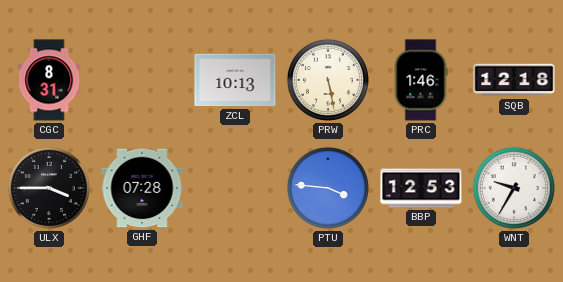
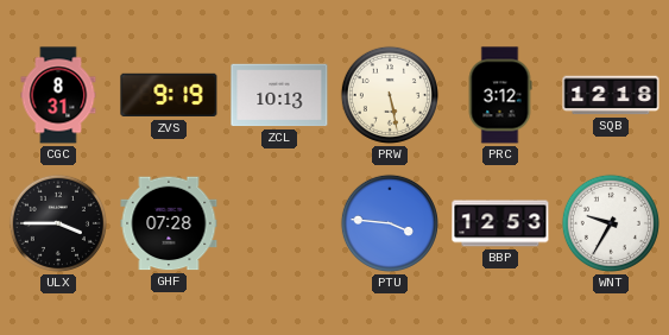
ZVS: none -> 9:19 (169, 95)
PRC: 1:46 -> 3:12 (500, 95)
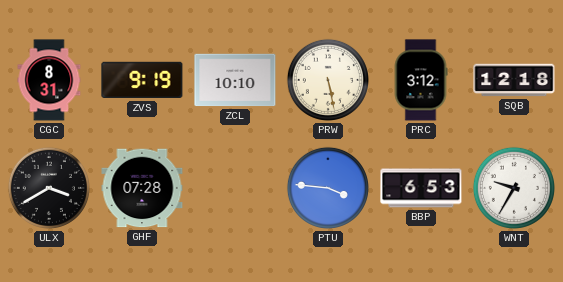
ZCL: 10:13 -> 10:10 (235, 80)
ULX: 3:45 -> 3:40 (49, 188)
BBP: 12:53 -> 6:53 (421, 188)
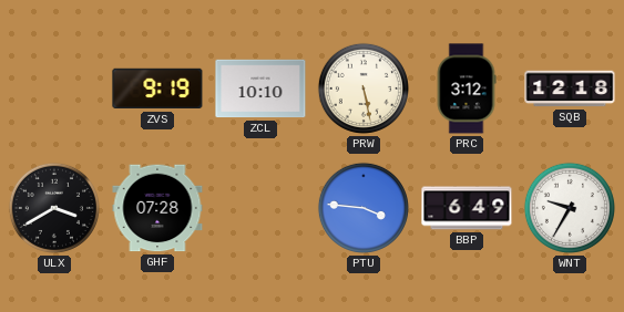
CGC: 8:31 -> none (49, 80)
BBP: 6:53 -> 6:49 (467, 208)
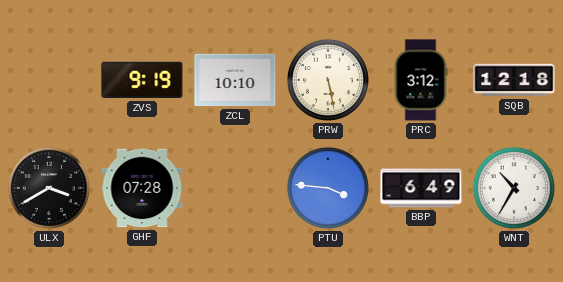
WNT: 9:35 -> 10:35 (514, 188)
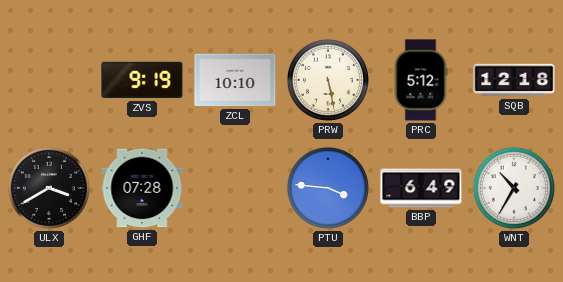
PRC: 3:12 -> 5:12 (421, 80)
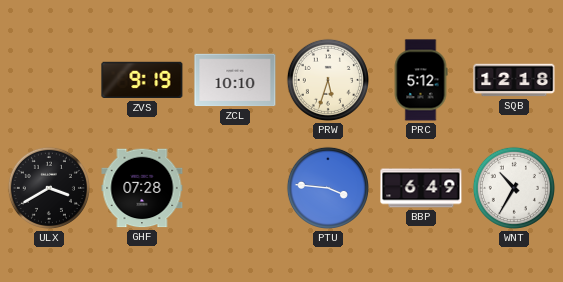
PRW: 5:28 -> 5:33 (328, 80)
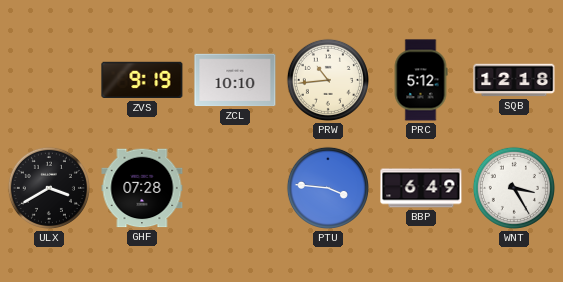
PRW: 5:33 -> 10:44 (328, 80)
WNT: 10:35 -> 3:25 (514, 188)
